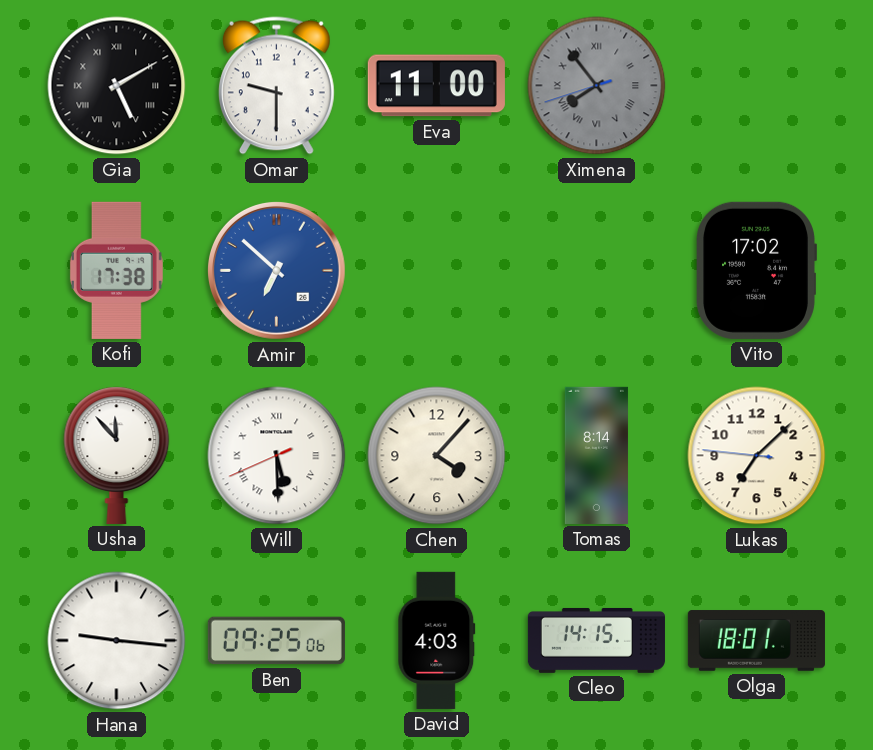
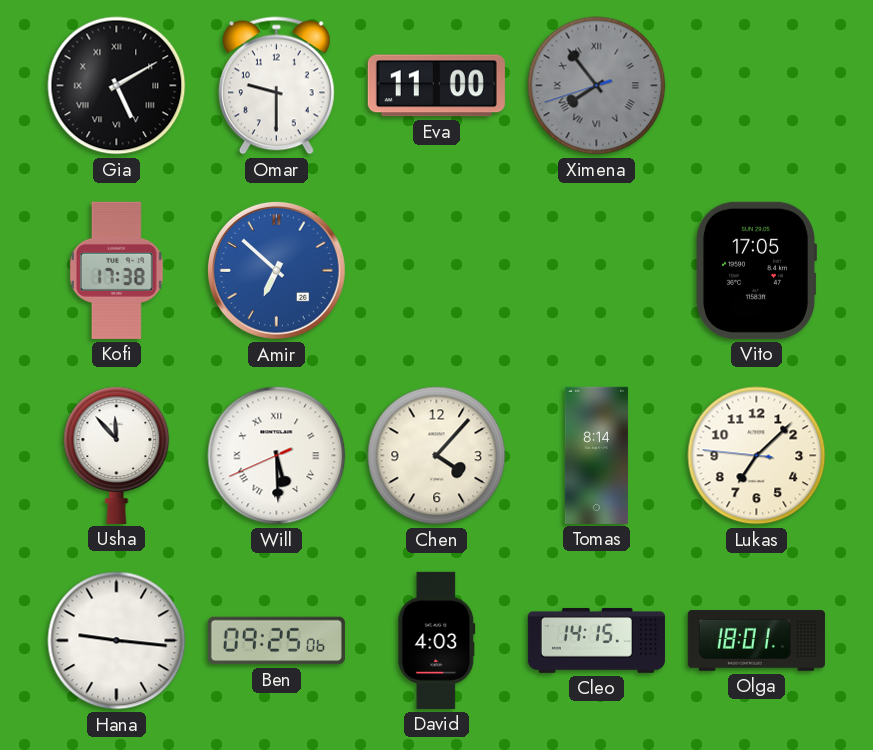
Vito: 17:02 -> 17:05 (756, 270)
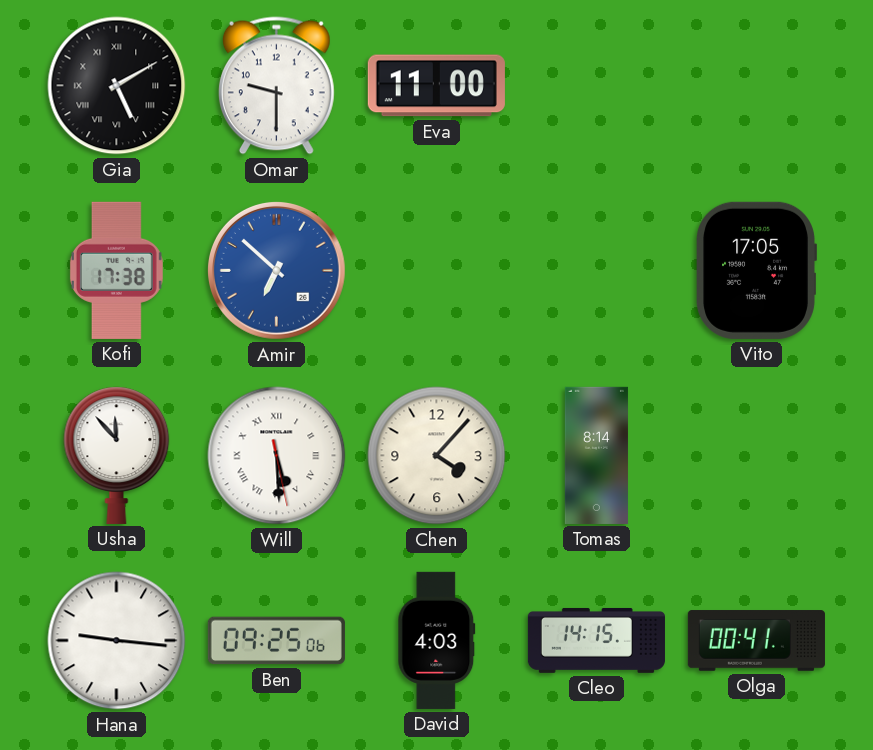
Ximena: 7:53 -> none (597, 86)
Will: 5:29:41 -> 5:29:28 (277, 456)
Lukas: 7:07 -> none (757, 456)
Olga: 18:01 -> 00:41 (756, 641)
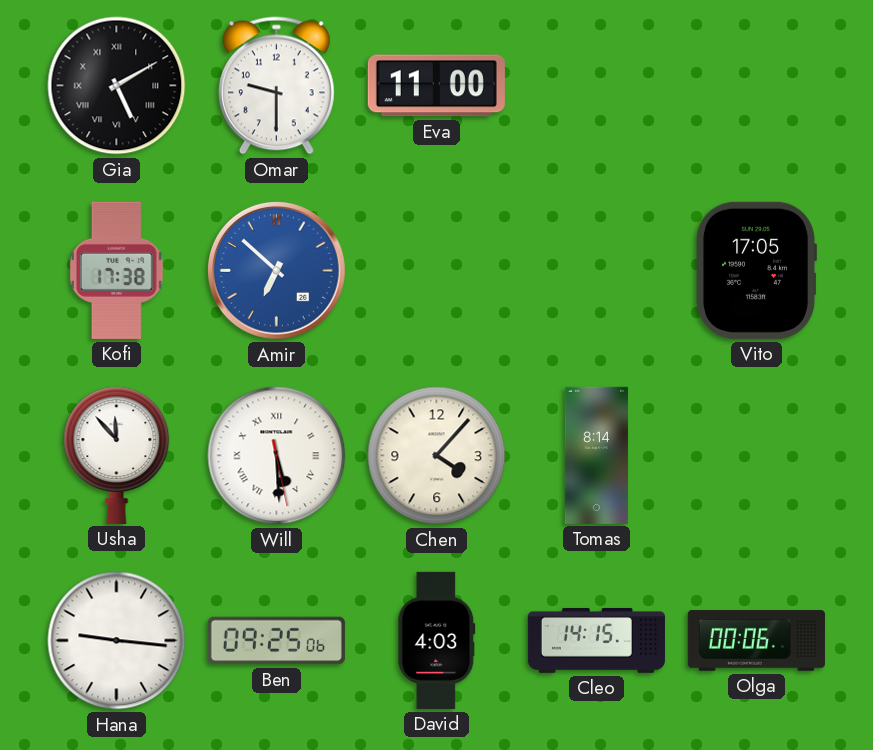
Olga: 00:41 -> 00:06 (756, 641)
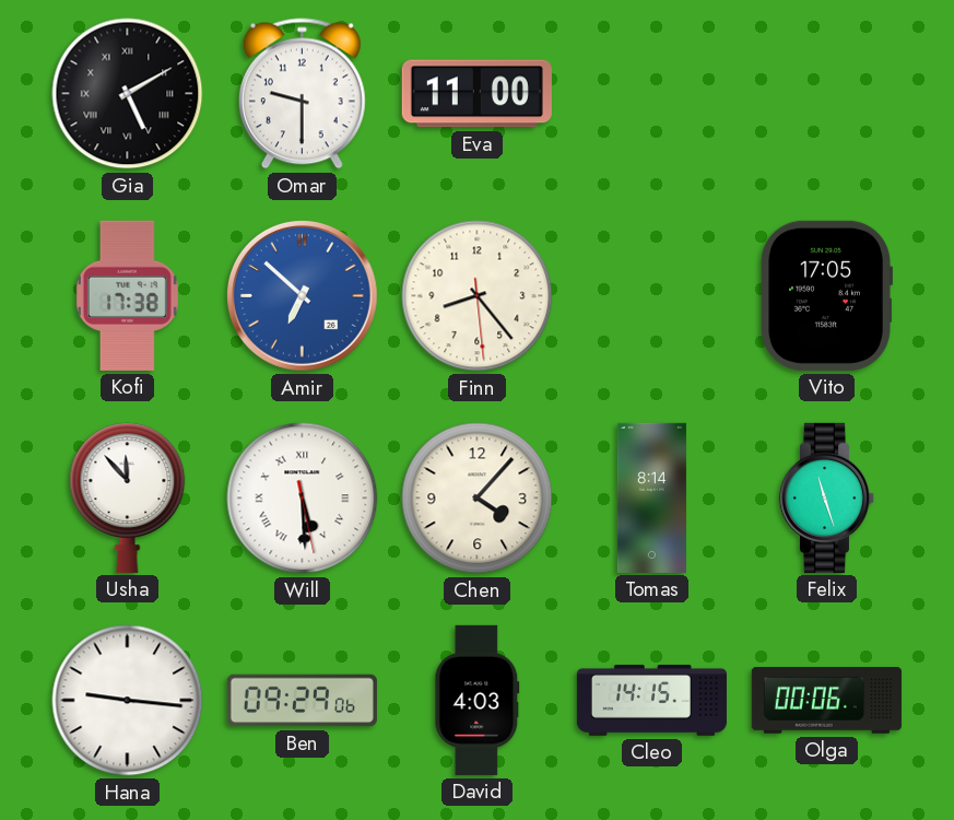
Finn: none -> 8:23 (478, 296)
Felix: none -> 11:27 (827, 497)
Ben: 09:25 -> 09:29 (302, 701)
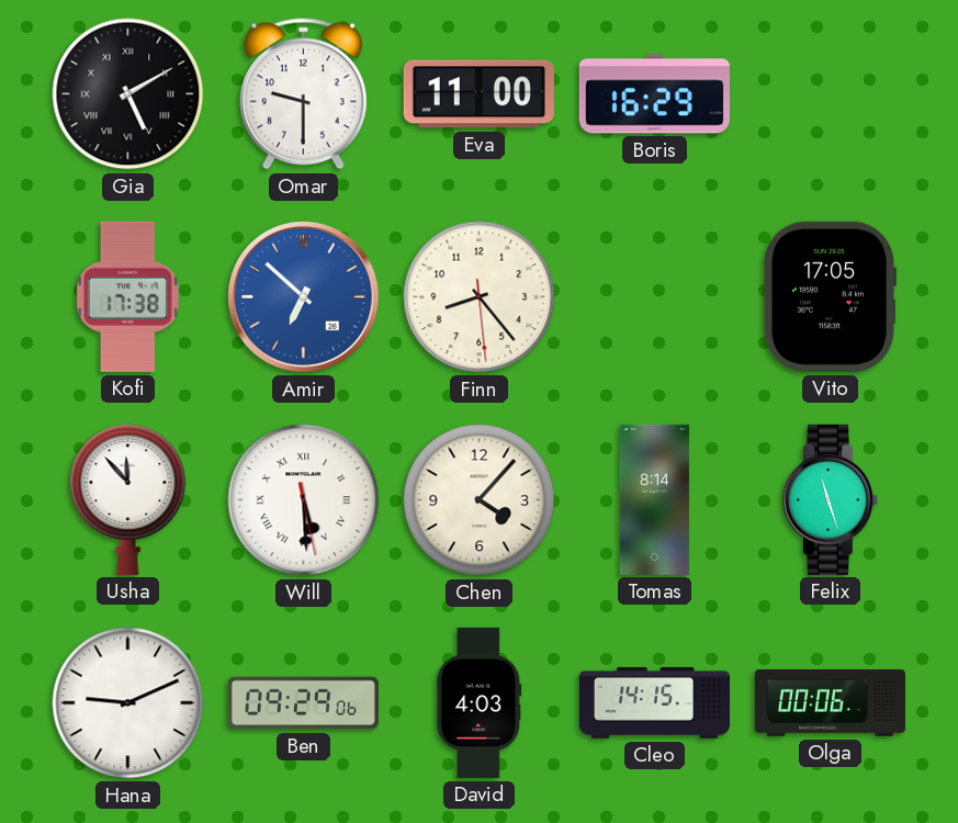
Boris: none -> 16:29 (654, 94)
Hana: 9:16 -> 9:11 (128, 703)
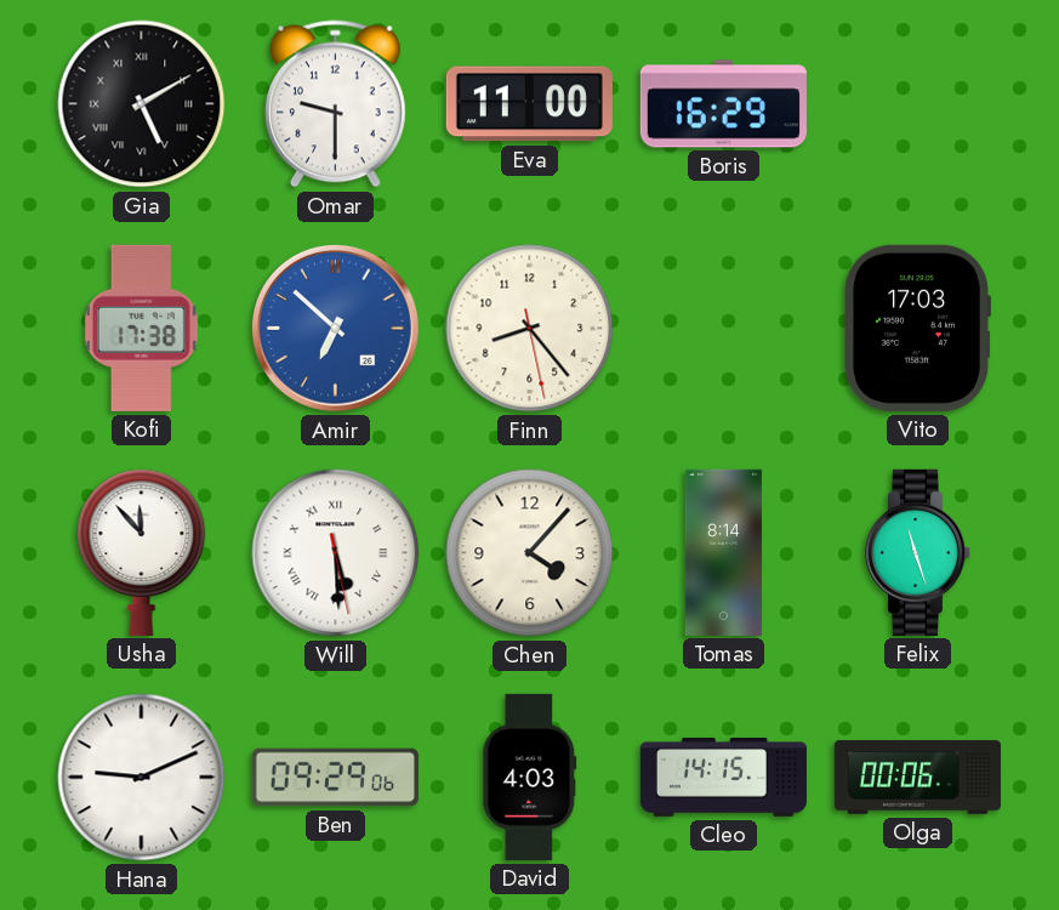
Finn: 8:23:29 -> 8:23:28 (530, 329)
Vito: 17:05 -> 17:03 (917, 328)
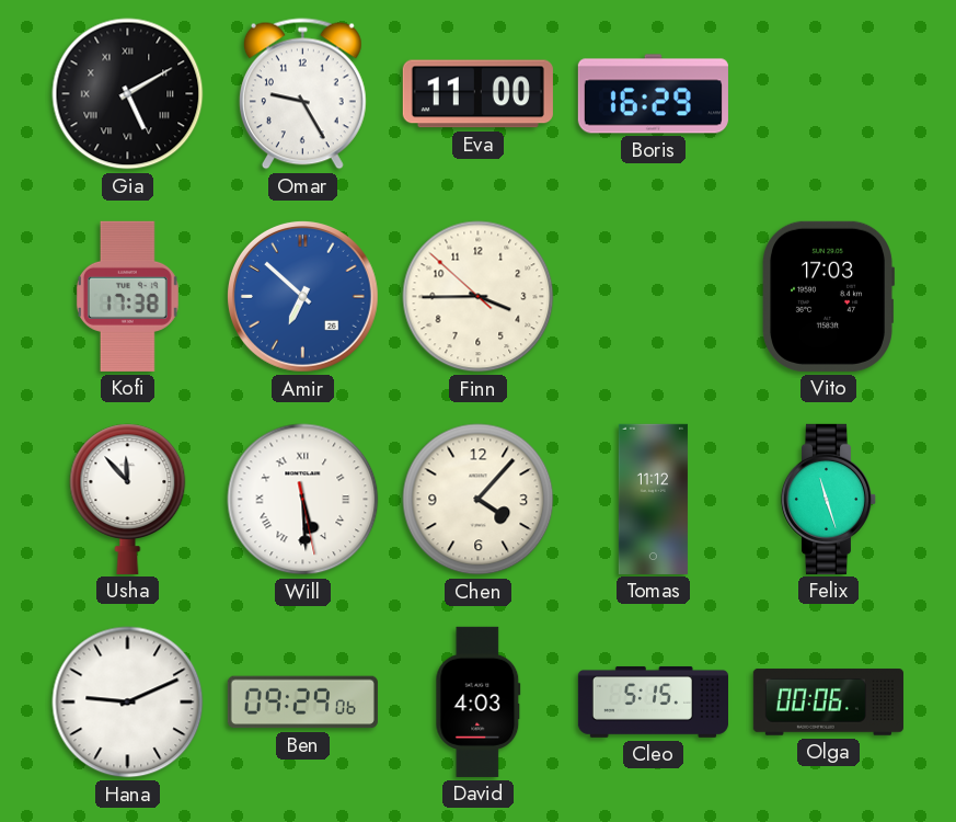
Omar: 9:30 -> 9:25 (302, 94)
Finn: 8:23 -> 3:44 (479, 297)
Tomas: 8:14 -> 11:12 (653, 499)
Cleo: 14:15 -> 5:15 (653, 703)
